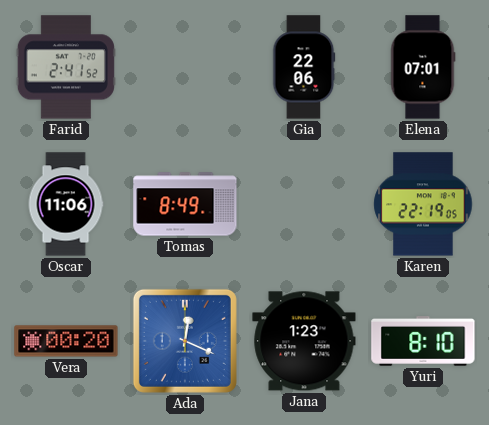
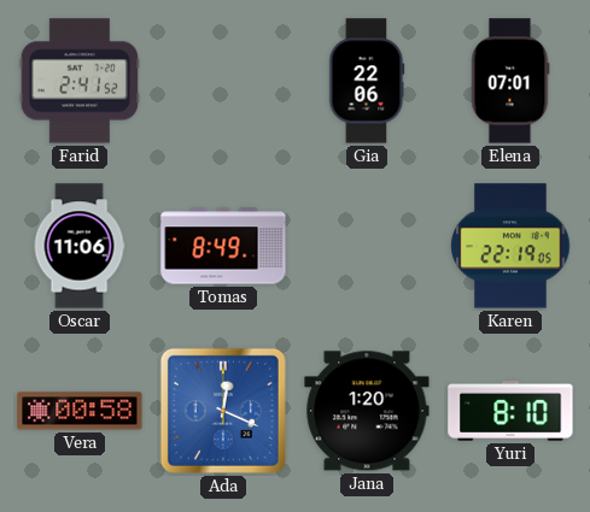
Vera: 00:20 -> 00:58 (80, 411)
Jana: 1:23 -> 1:20 (367, 411)
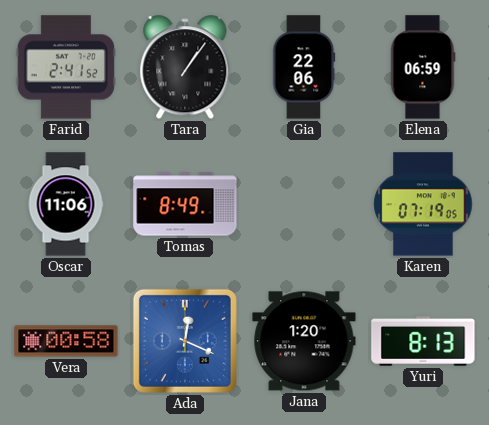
Tara: none -> 1:06 (185, 68)
Elena: 07:01 -> 06:59 (423, 67)
Karen: 22:19 -> 07:19 (423, 204)
Yuri: 8:10 -> 8:13 (423, 342)
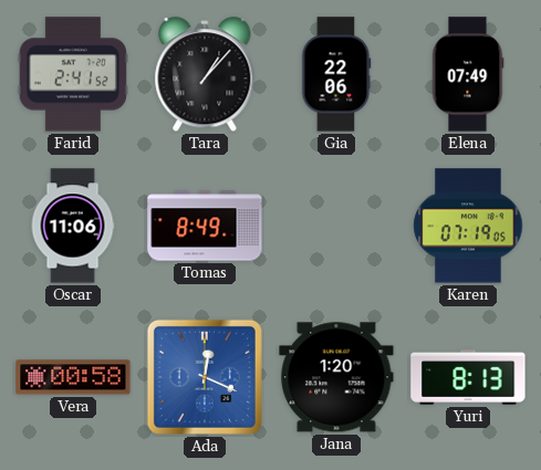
Tara: 1:06 -> 1:07 (205, 75)
Elena: 06:59 -> 07:49 (468, 74)
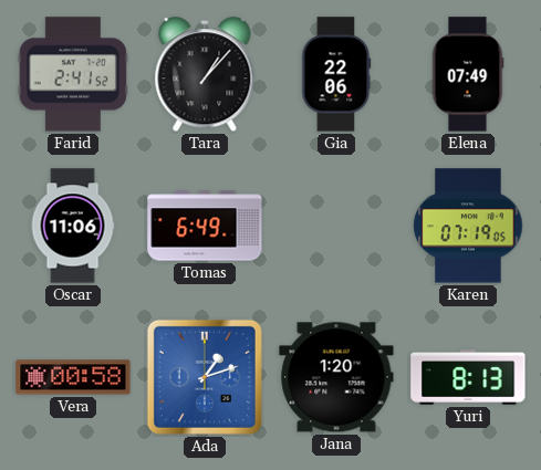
Tomas: 8:49 -> 6:49 (205, 226)
Ada: 12:19 -> 1:12 (205, 377)
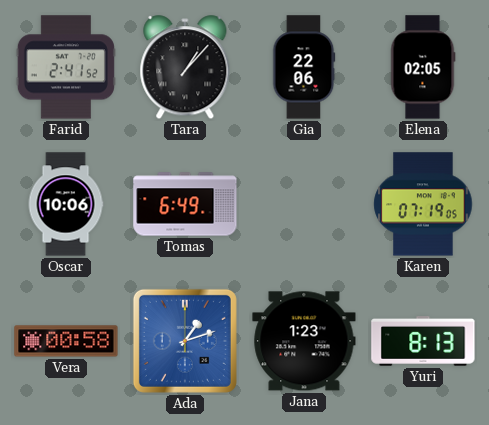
Elena: 07:49 -> 02:05 (423, 67)
Oscar: 11:06 -> 10:06 (66, 204)
Jana: 1:20 -> 1:23 (304, 341)
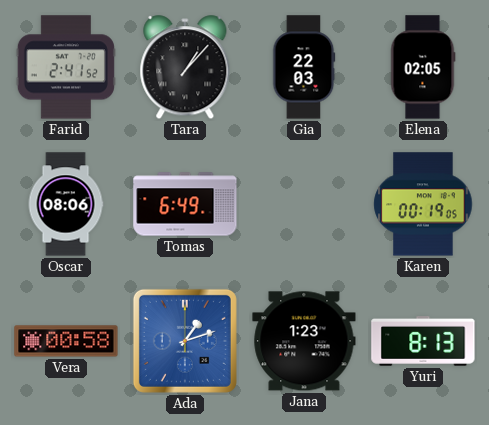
Gia: 22:06 -> 22:03 (304, 67)
Oscar: 10:06 -> 08:06 (66, 204)
Karen: 07:19 -> 00:19 (423, 204)
